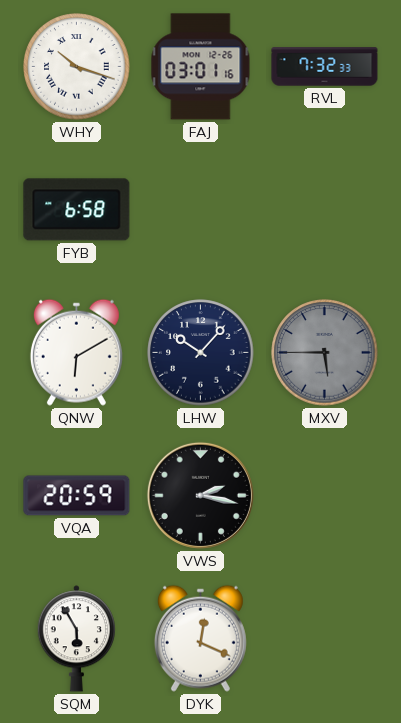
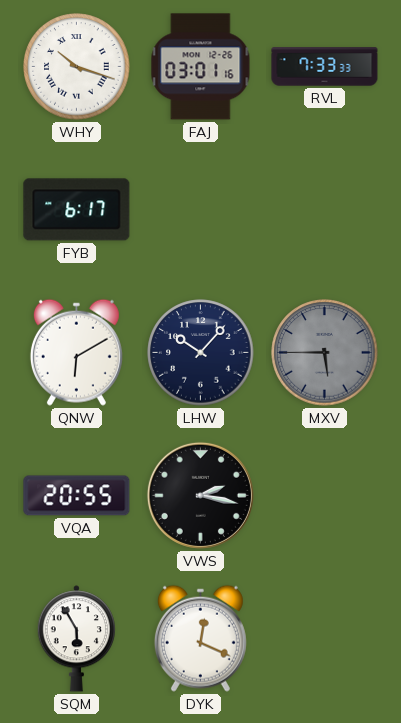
RVL: 7:32 -> 7:33 (325, 67)
FYB: 6:58 -> 6:17 (77, 210)
VQA: 20:59 -> 20:55 (77, 496)
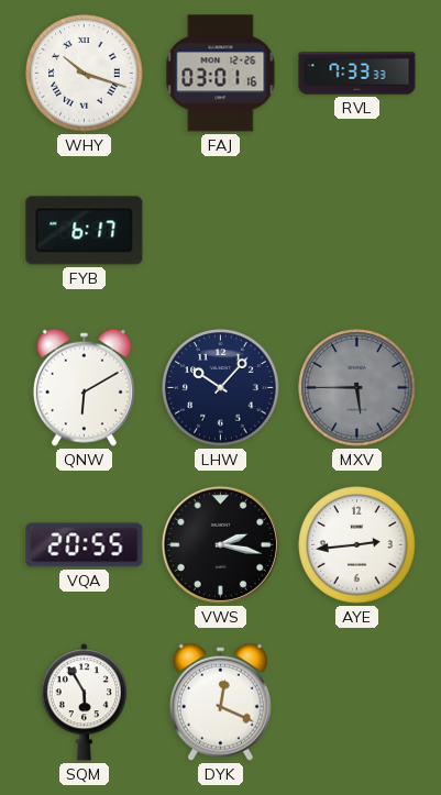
AYE: none -> 2:44 (357, 545)
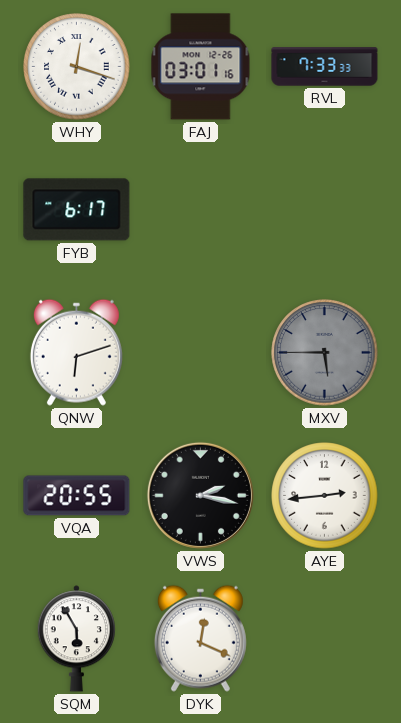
WHY: 10:18 -> 12:18 (77, 67)
QNW: 6:10 -> 6:12 (76, 352)
LHW: 10:07 -> none (221, 388)
